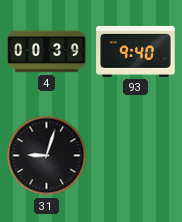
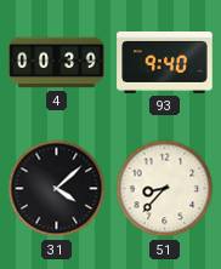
31: 9:03 -> 4:08 (57, 189)
51: none -> 8:37 (165, 189)
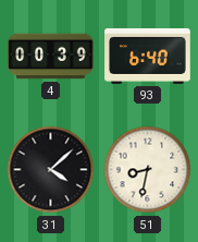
93: 9:40 -> 6:40 (148, 56)
51: 8:37 -> 8:32 (148, 170)
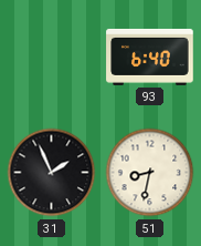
4: 00:39 -> none (51, 57)
31: 4:08 -> 1:56 (52, 173)
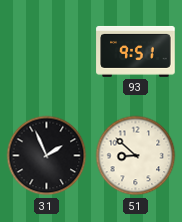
93: 6:40 -> 9:51 (136, 51)
51: 8:32 -> 8:52 (136, 156)
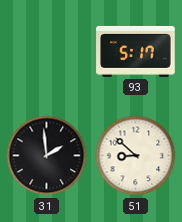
93: 9:51 -> 5:17 (136, 51)
31: 1:56 -> 1:59 (47, 156)
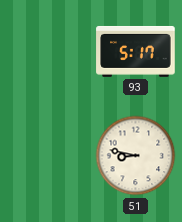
31: 1:59 -> none (47, 156)
51: 8:52 -> 8:47 (136, 156)
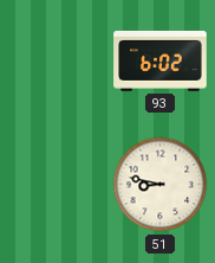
93: 5:17 -> 6:02 (161, 60)
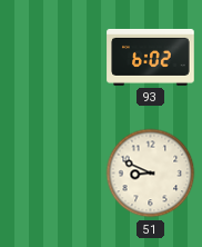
51: 8:47 -> 8:49 (151, 174)
